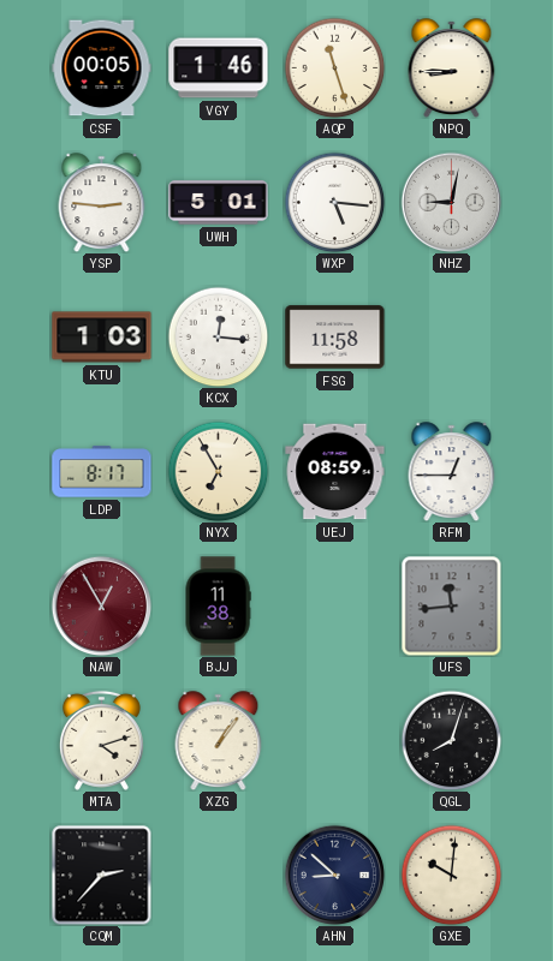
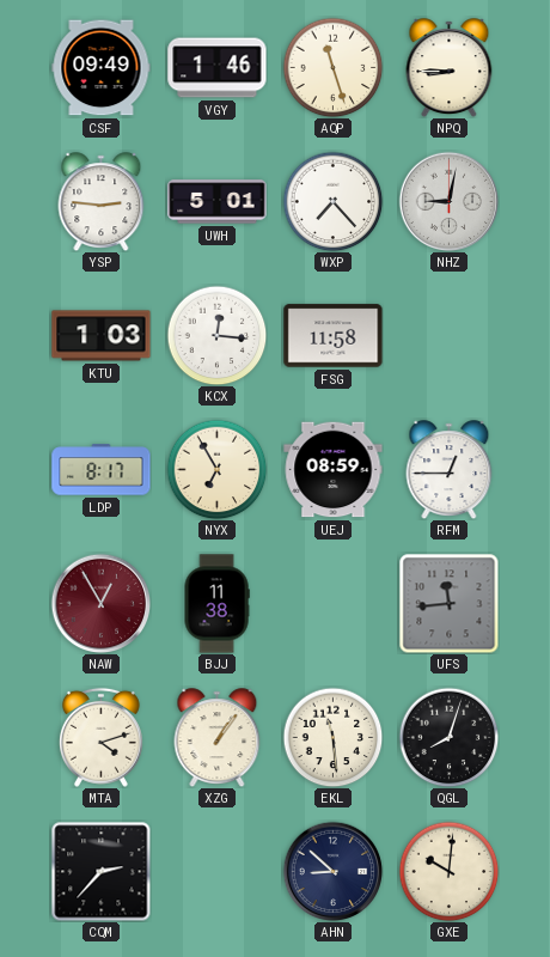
CSF: 00:05 -> 09:49 (102, 68)
WXP: 5:16 -> 7:23 (332, 201)
EKL: none -> 11:29 (332, 737)
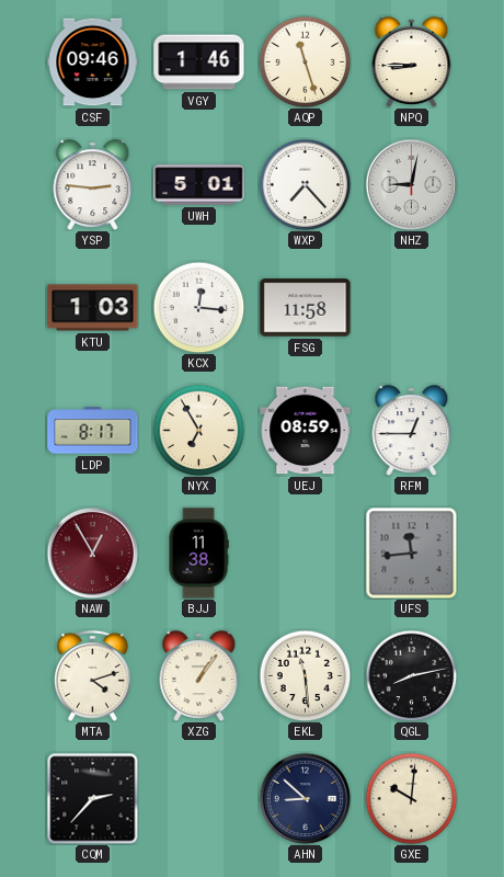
CSF: 09:49 -> 09:46 (93, 62)
QGL: 8:03 -> 8:13 (411, 675)
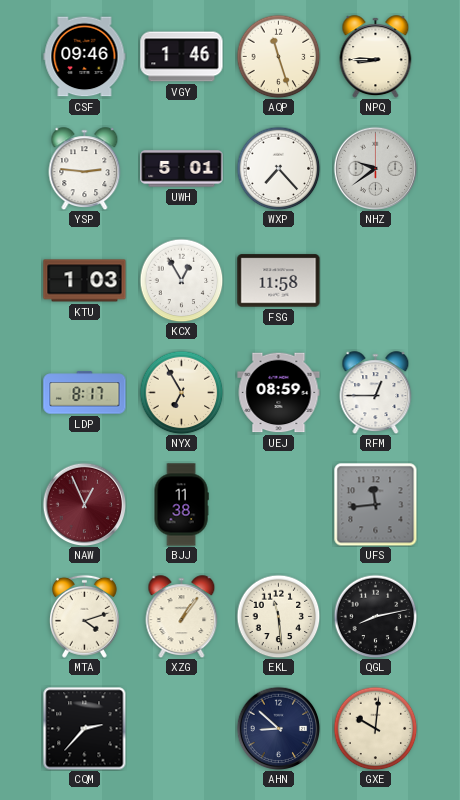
NHZ: 9:02 -> 9:39 (375, 168)
KCX: 12:16 -> 12:55 (181, 280)
NAW: 12:55 -> 12:56 (84, 504)
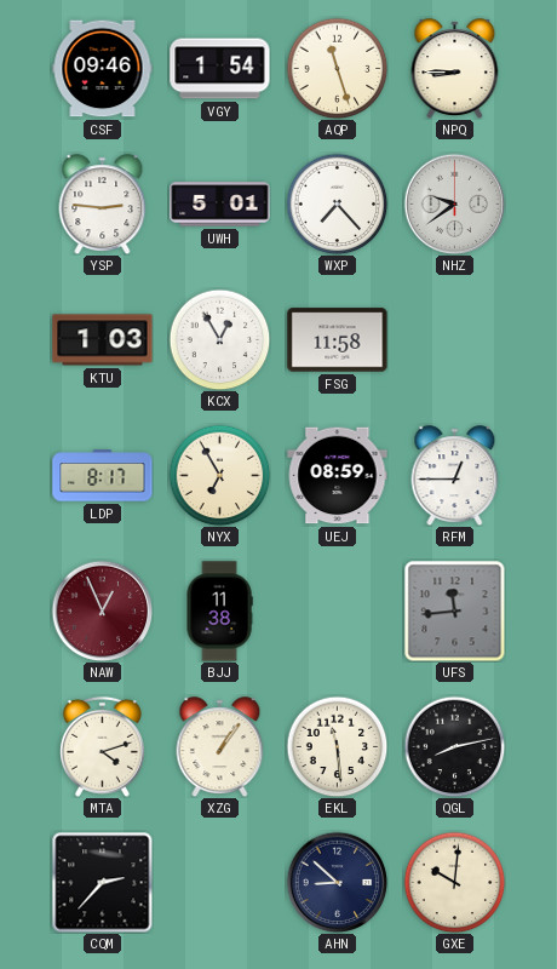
VGY: 1:46 -> 1:54 (220, 69)
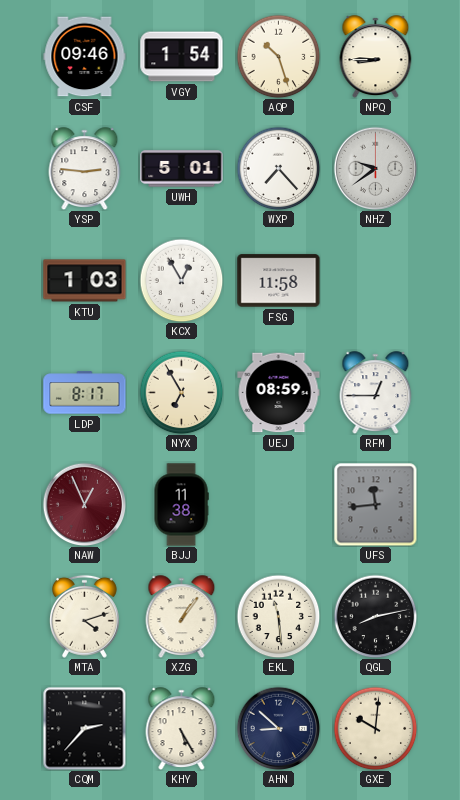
AQP: 11:27 -> 10:27 (278, 56)
KHY: none -> 5:25 (182, 729)
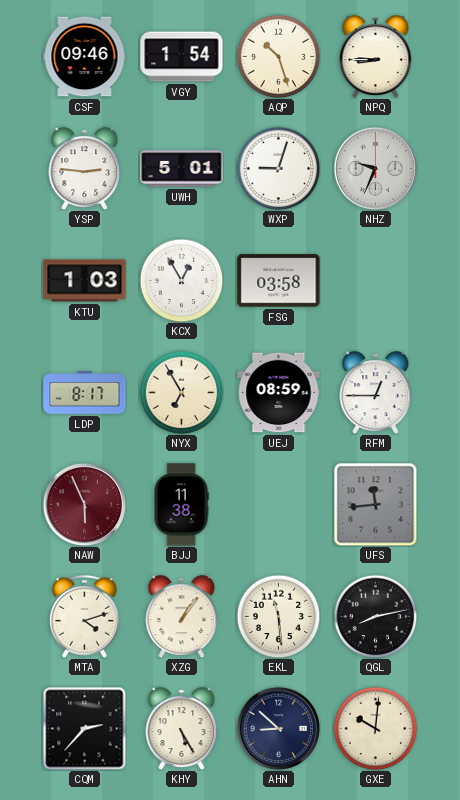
WXP: 7:23 -> 9:03 (278, 168)
NHZ: 9:39 -> 9:34 (375, 168)
FSG: 11:58 -> 03:58 (279, 281)
NAW: 12:56 -> 5:56 (84, 504)
